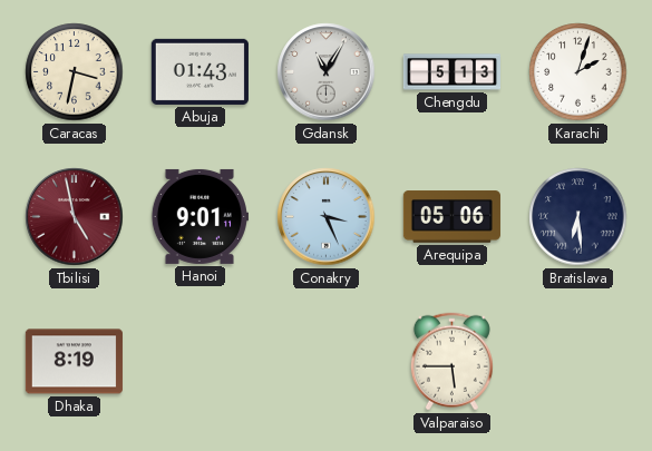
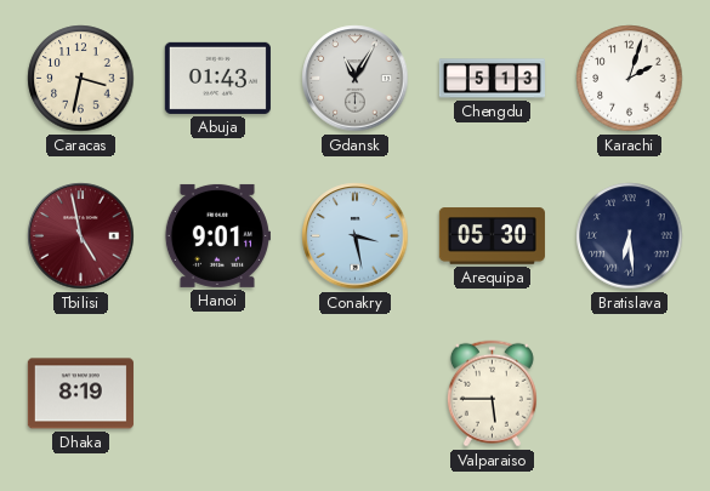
Conakry: 3:26 -> 3:28 (356, 236)
Arequipa: 05:06 -> 05:30 (492, 236)
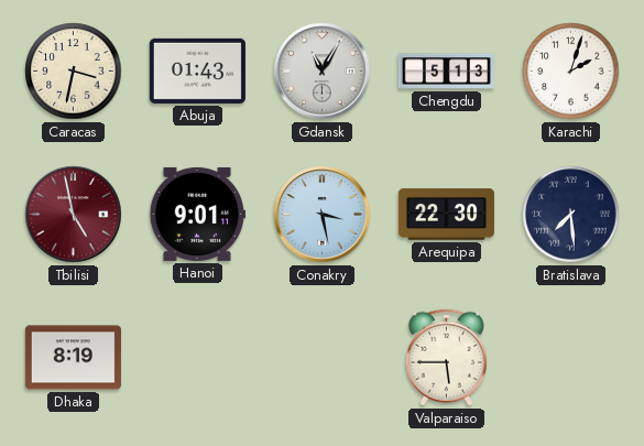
Arequipa: 05:30 -> 22:30 (446, 215)
Bratislava: 6:29 -> 7:29 (571, 215)
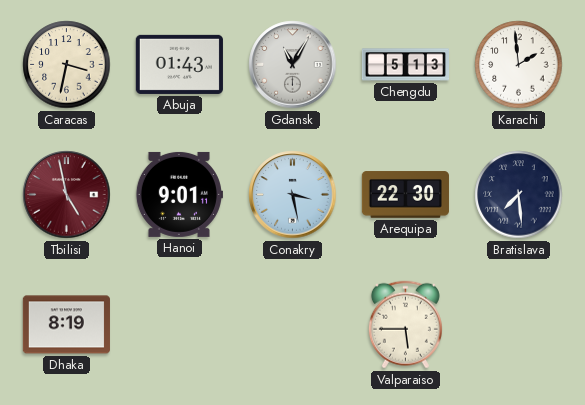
Karachi: 2:03 -> 1:59 (519, 65)
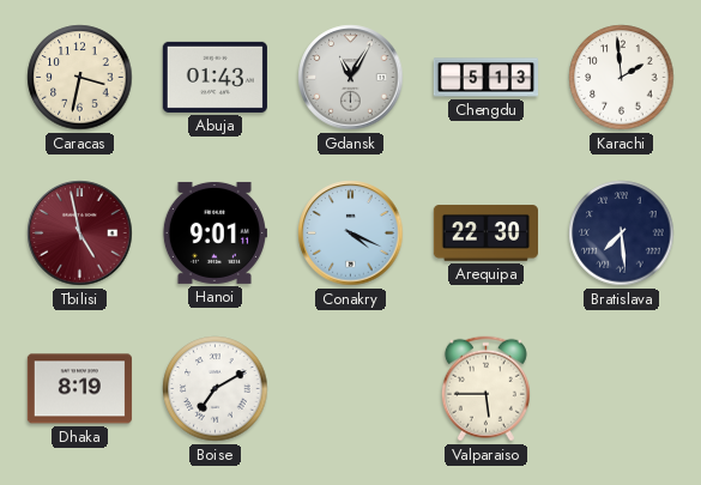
Conakry: 3:28 -> 4:19 (351, 234)
Boise: none -> 7:10 (216, 389)
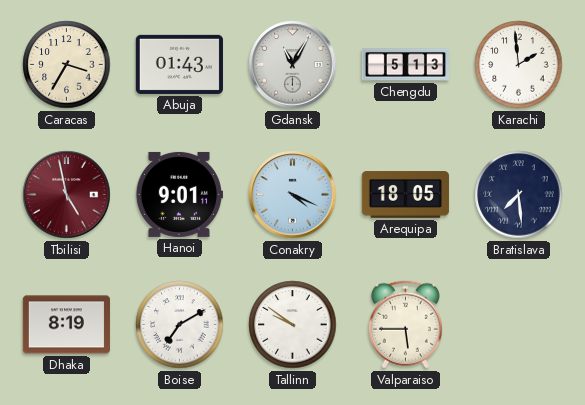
Caracas: 3:32 -> 3:35 (67, 65)
Arequipa: 22:30 -> 18:05 (405, 195)
Tallinn: none -> 9:51 (293, 325)
